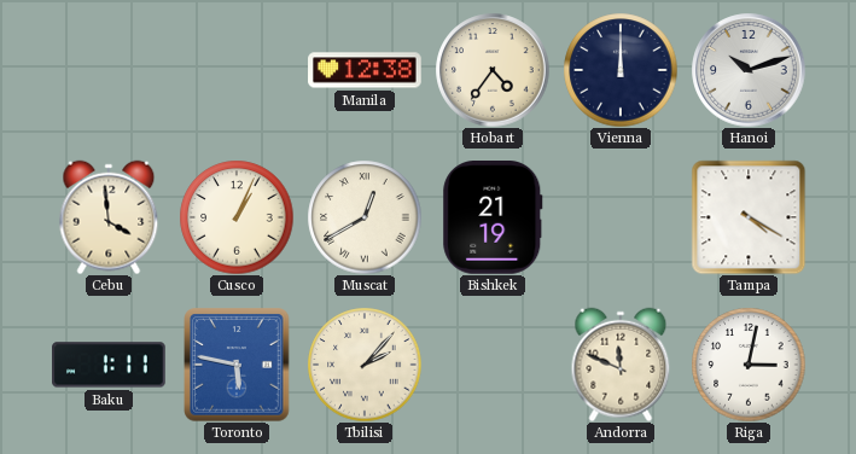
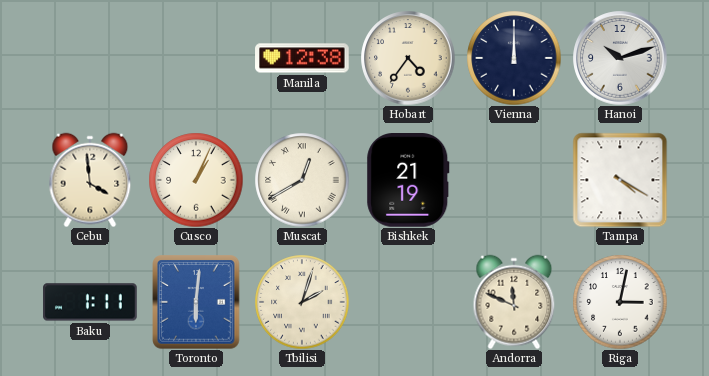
Toronto: 5:47 -> 6:01 (196, 302)
Tbilisi: 2:07 -> 2:03 (302, 302)
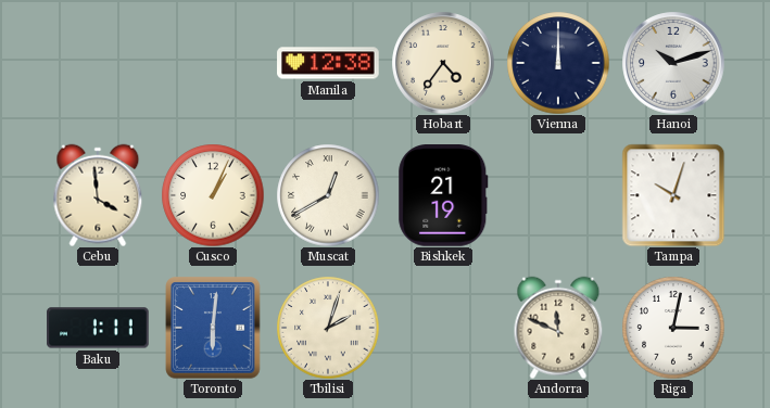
Tampa: 4:20 -> 10:03 (673, 195)
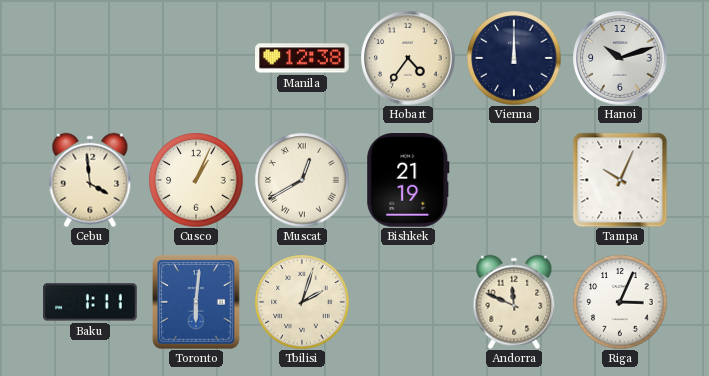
Tampa: 10:03 -> 10:04 (620, 180)
Riga: 3:02 -> 3:04 (620, 302)
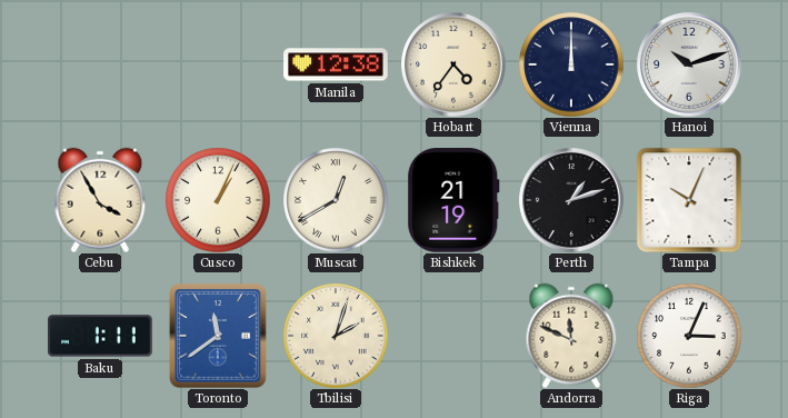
Cebu: 3:59 -> 3:55 (100, 200)
Perth: none -> 1:12 (571, 200)
Toronto: 6:01 -> 11:39 (218, 336)
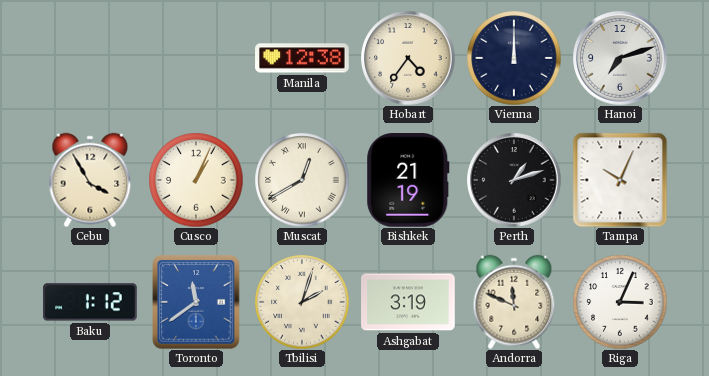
Hanoi: 10:12 -> 7:12 (620, 58)
Baku: 1:11 -> 1:12 (90, 302)
Ashgabat: none -> 3:19 (408, 302)
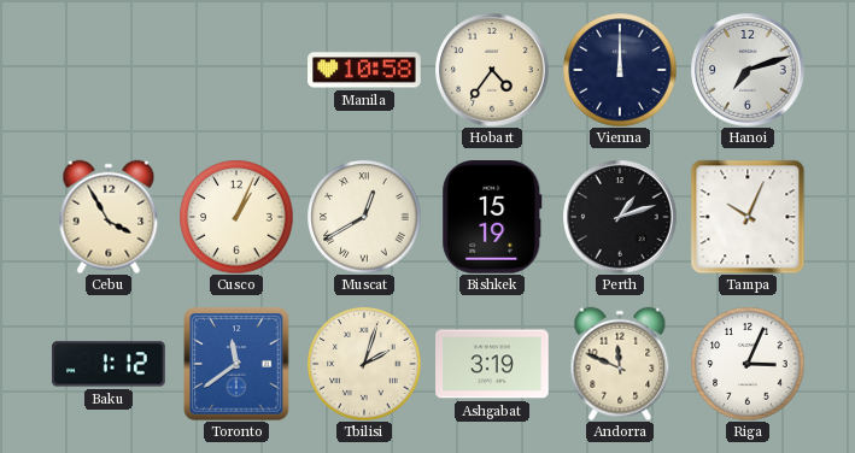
Manila: 12:38 -> 10:58 (364, 70)
Bishkek: 21:19 -> 15:19 (492, 218)
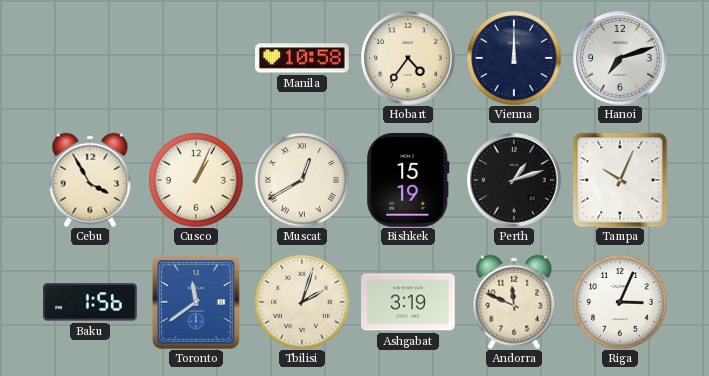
Baku: 1:12 -> 1:56 (90, 302)
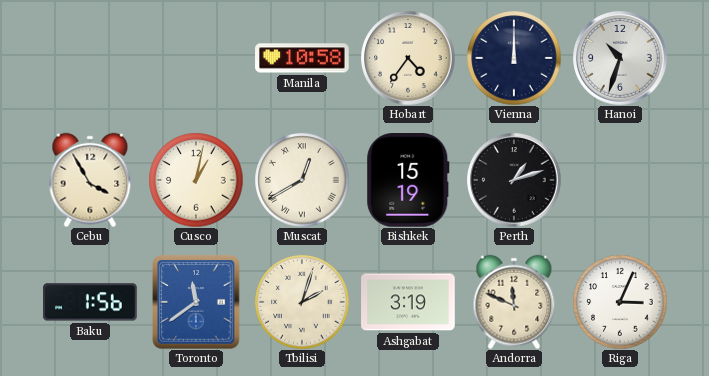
Hanoi: 7:12 -> 10:33 (620, 58)
Cusco: 1:04 -> 1:02 (196, 180)
Tampa: 10:04 -> none (620, 180)
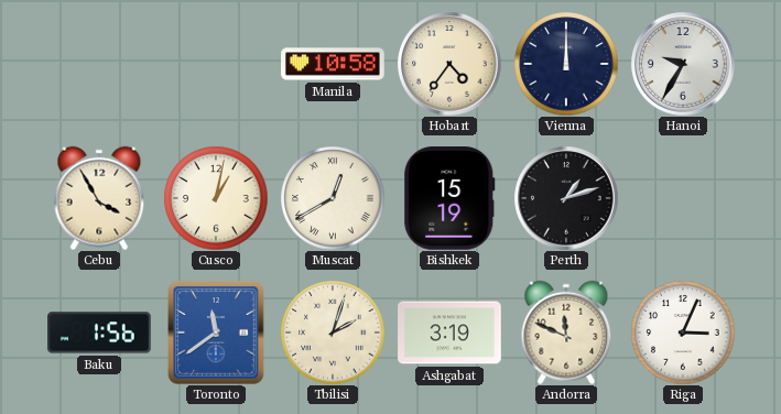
Hanoi: 10:33 -> 9:35 (683, 64)
